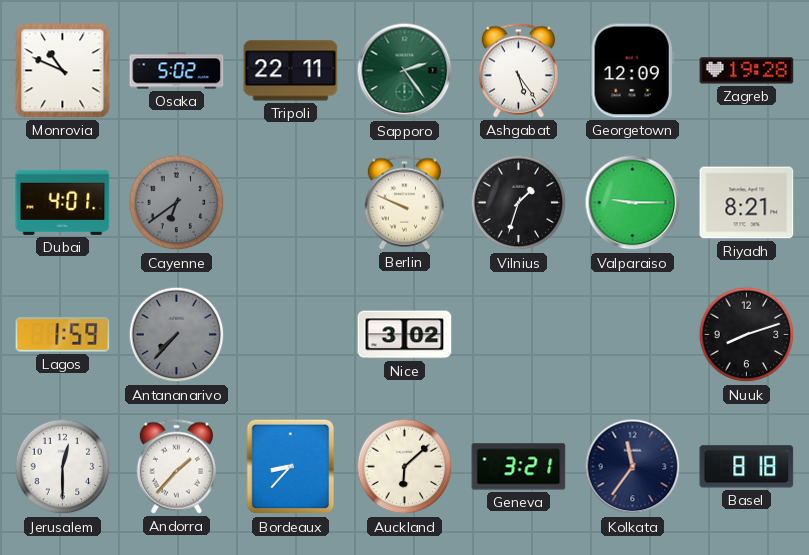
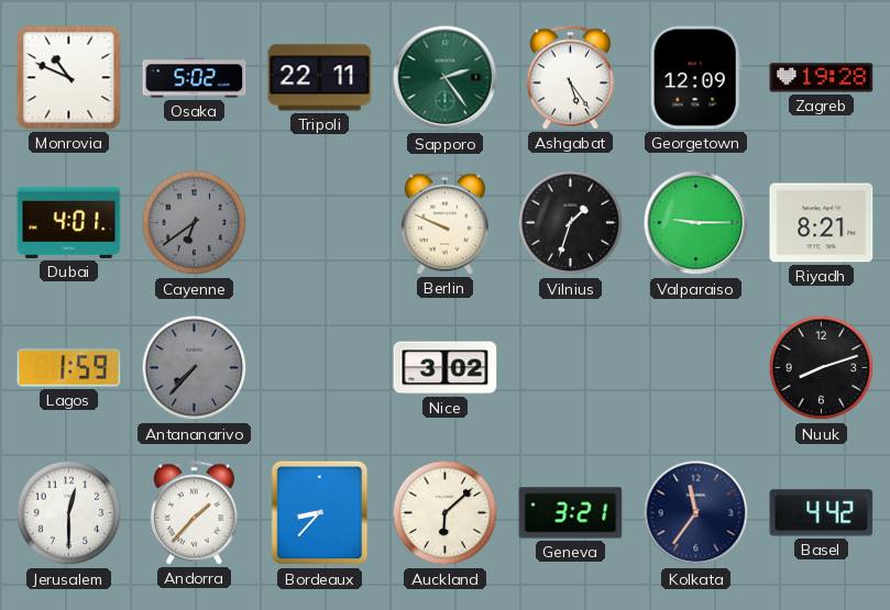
Basel: 8:18 -> 4:42 (822, 513)
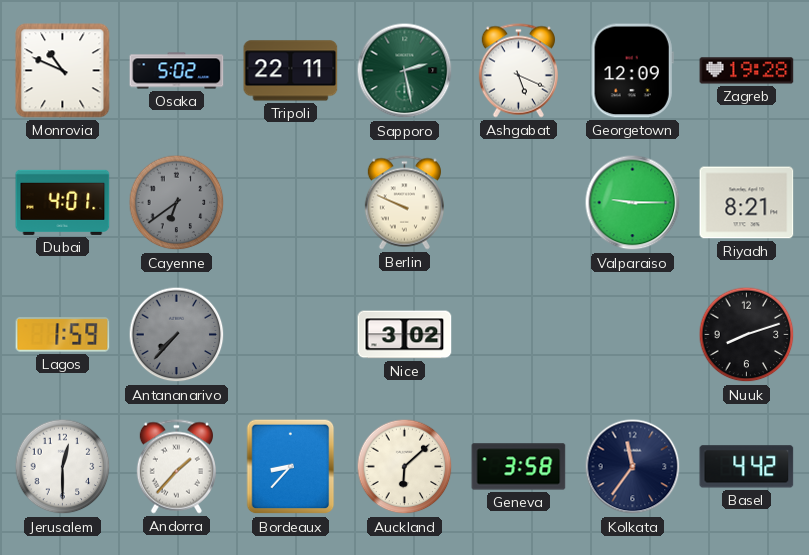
Sapporo: 2:24 -> 2:28 (405, 71)
Ashgabat: 5:24 -> 5:19 (518, 71)
Vilnius: 1:33 -> none (571, 223)
Geneva: 3:21 -> 3:58 (519, 467)
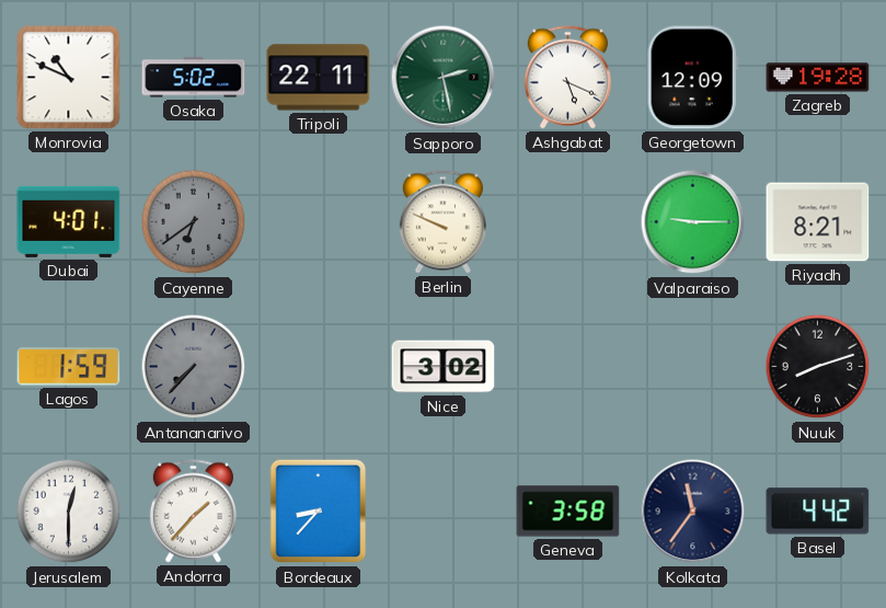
Auckland: 6:08 -> none (405, 467)
